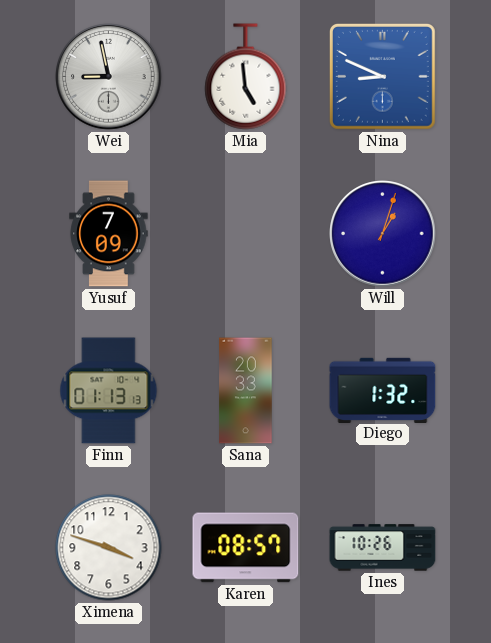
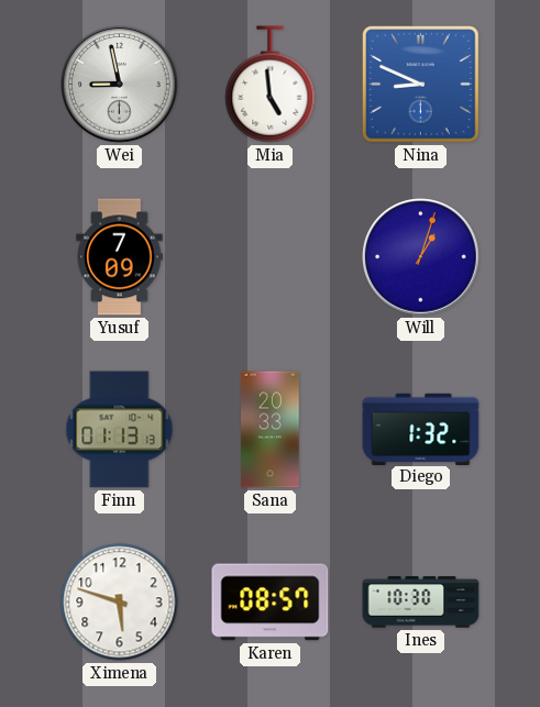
Ximena: 3:48 -> 5:48 (120, 603)
Ines: 10:26 -> 10:30 (421, 603)
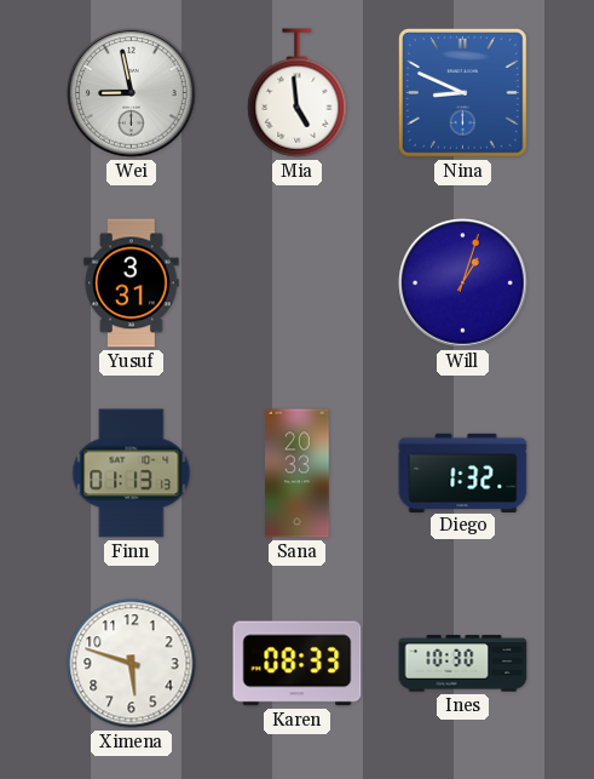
Yusuf: 7:09 -> 3:31 (132, 283)
Karen: 08:57 -> 08:33 (298, 664)
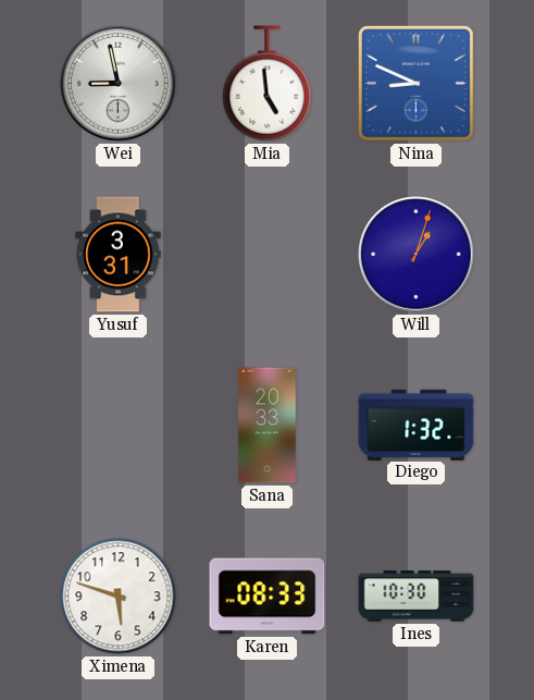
Finn: 01:13 -> none (132, 474)
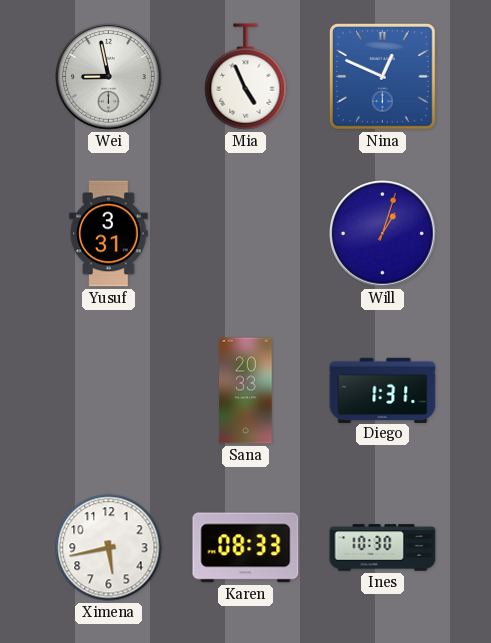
Mia: 4:59 -> 4:56 (246, 77)
Nina: 8:49 -> 12:49 (382, 76)
Diego: 1:32 -> 1:31 (383, 390)
Ximena: 5:48 -> 5:43 (109, 548)
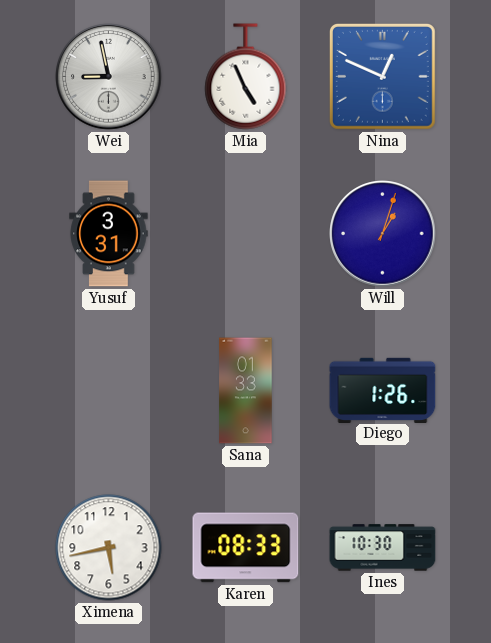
Sana: 20:33 -> 01:33 (246, 391)
Diego: 1:31 -> 1:26 (383, 390)
